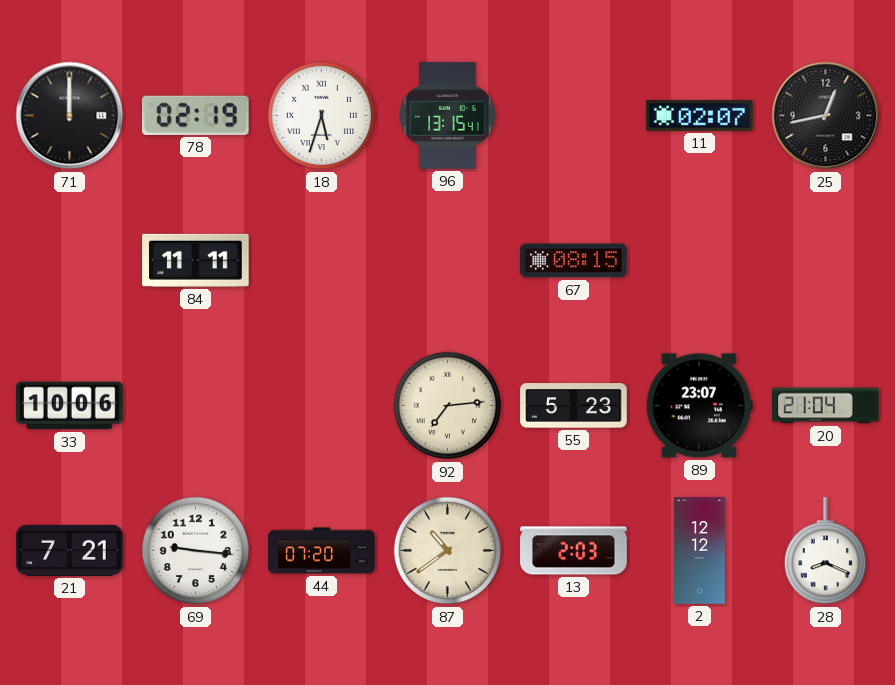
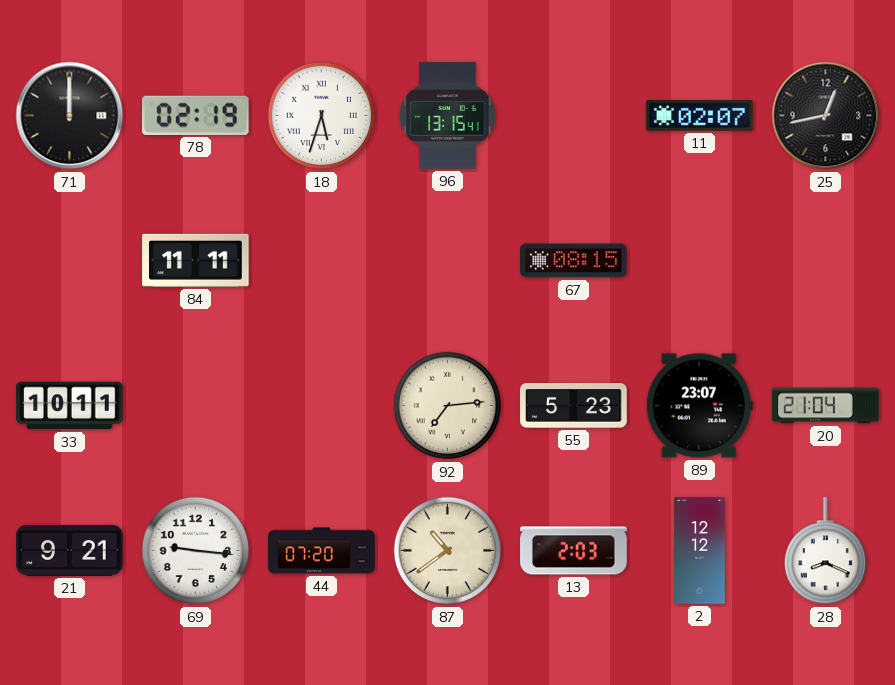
33: 10:06 -> 10:11 (70, 406)
21: 7:21 -> 9:21 (70, 550)
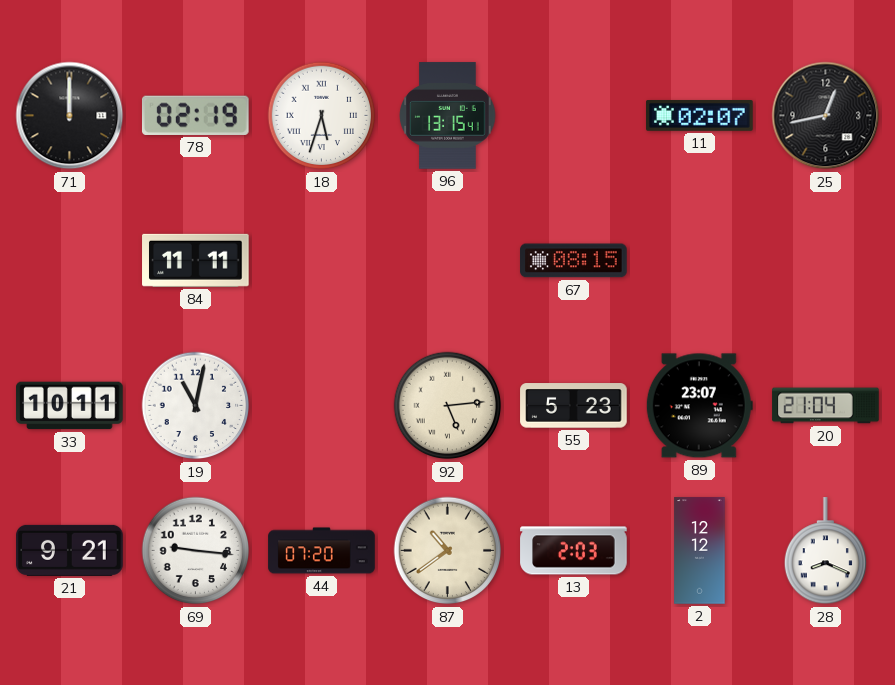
19: none -> 11:02 (196, 406)
92: 7:14 -> 5:14 (448, 406)
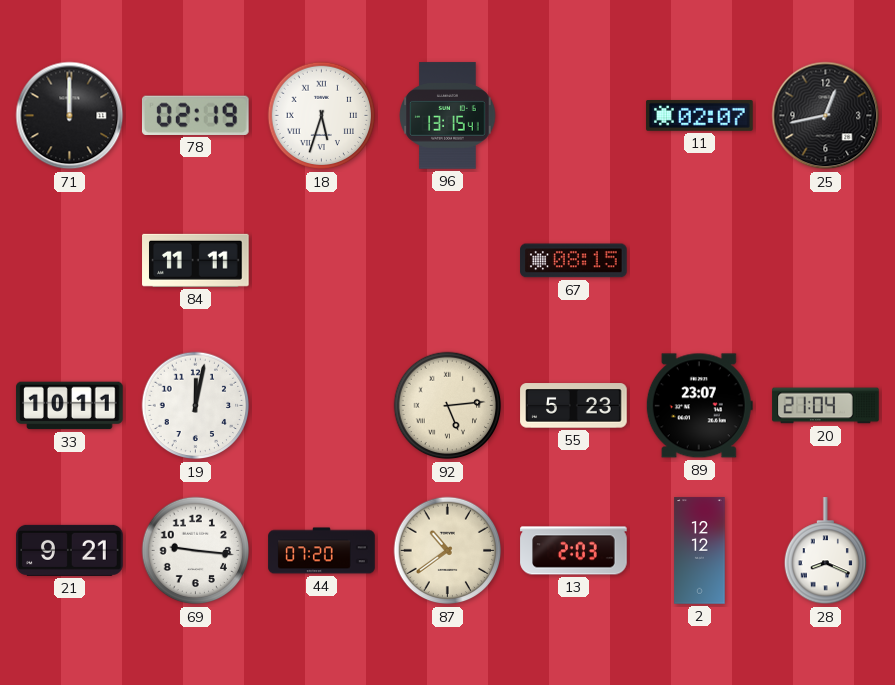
19: 11:02 -> 12:02 (196, 406)
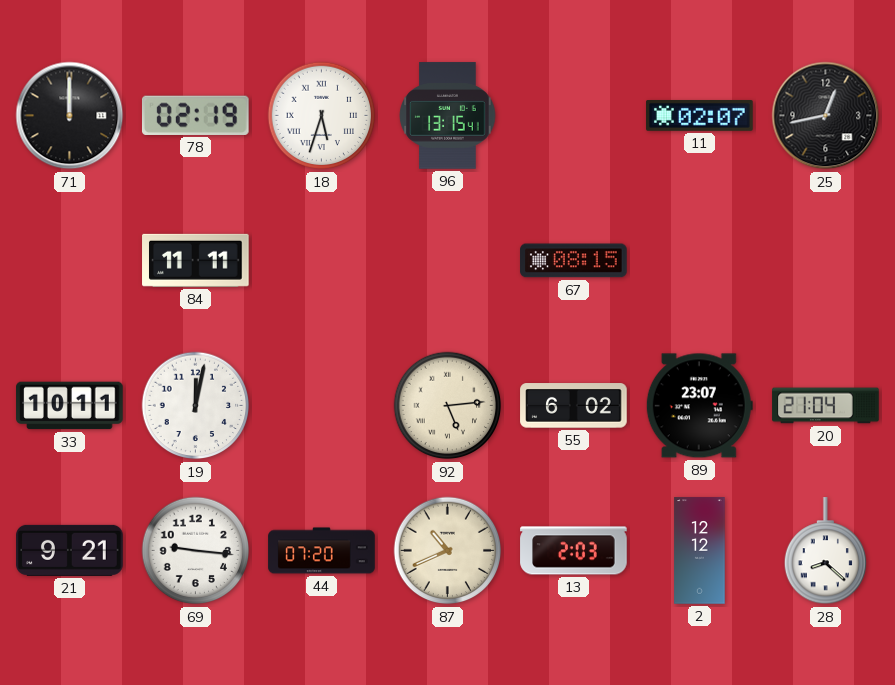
55: 5:23 -> 6:02 (574, 406)
87: 10:39 -> 10:41 (448, 551)
28: 8:19 -> 8:22 (825, 551)
